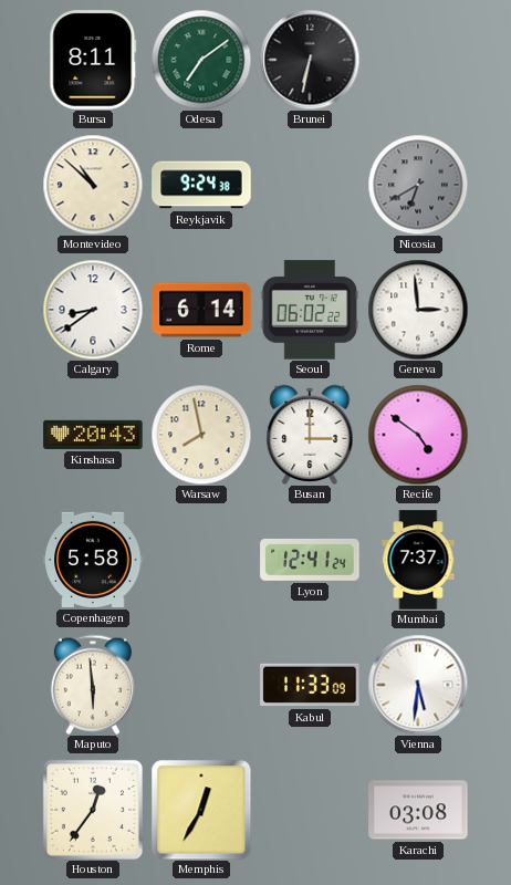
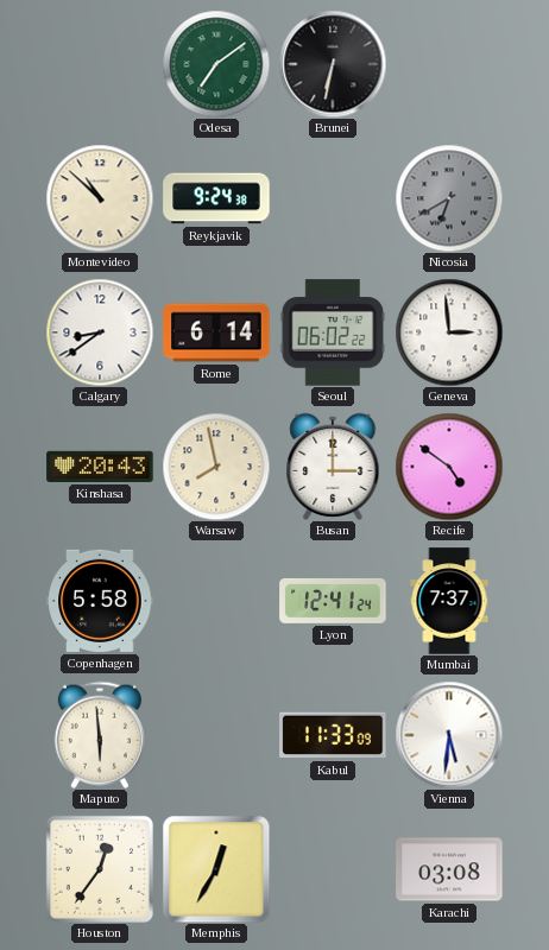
Bursa: 8:11 -> none (93, 60)
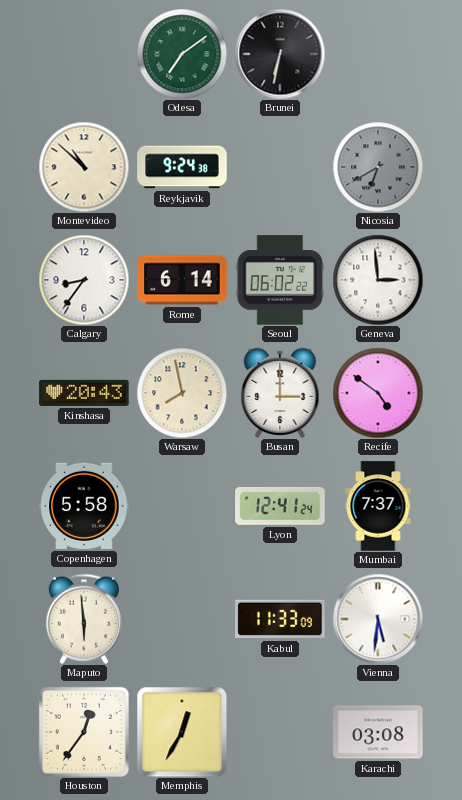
Calgary: 8:39 -> 8:36 (84, 280)
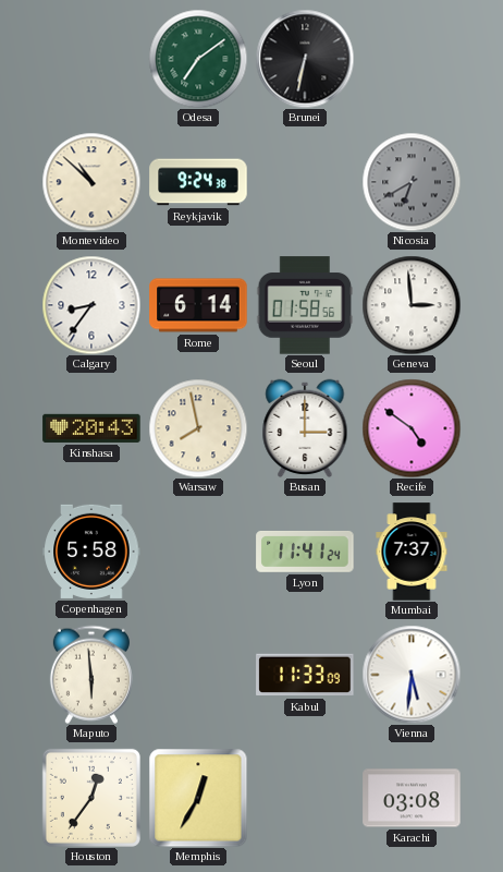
Seoul: 06:02 -> 01:58 (305, 305)
Lyon: 12:41 -> 11:41 (305, 552)
